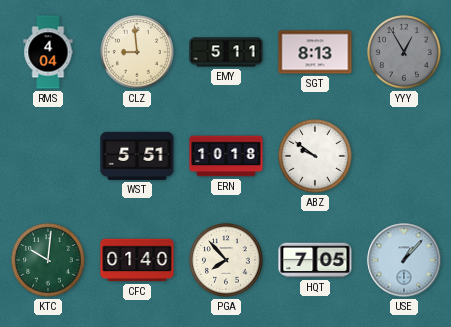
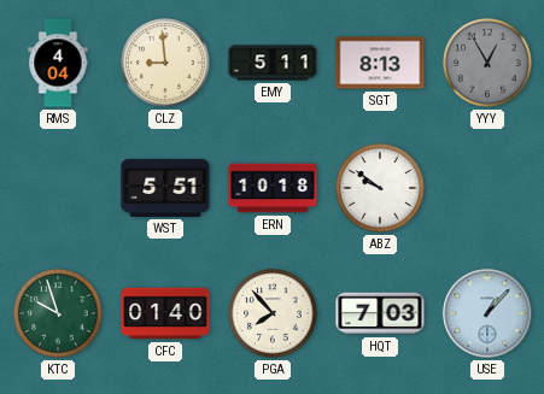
KTC: 10:01 -> 9:57 (58, 313)
HQT: 7:05 -> 7:03 (380, 313)
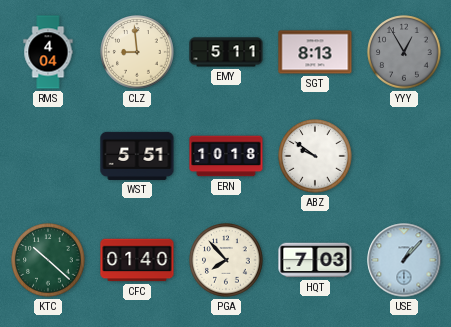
KTC: 9:57 -> 10:22 (48, 260)
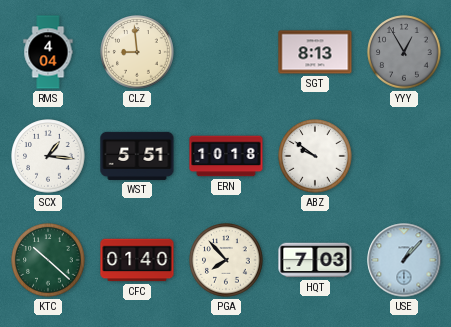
EMY: 5:11 -> none (226, 52)
SCX: none -> 1:16 (48, 156)
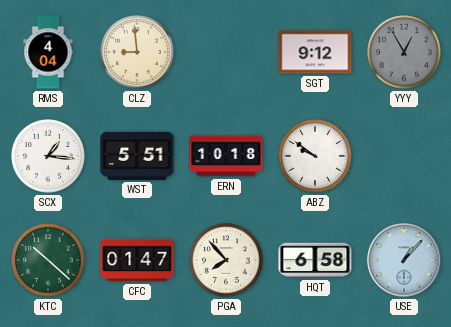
SGT: 8:13 -> 9:12 (315, 52)
CFC: 01:40 -> 01:47 (137, 260)
HQT: 7:03 -> 6:58 (315, 260)
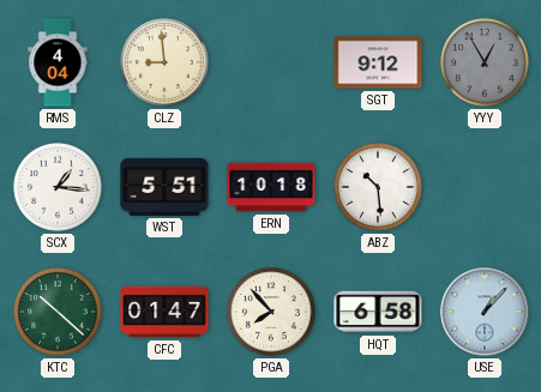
ABZ: 9:51 -> 10:29 (378, 187)
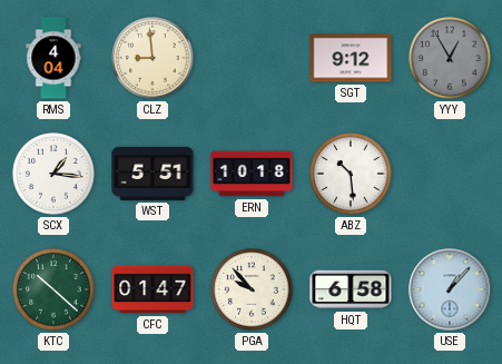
PGA: 7:53 -> 9:53 (252, 289)
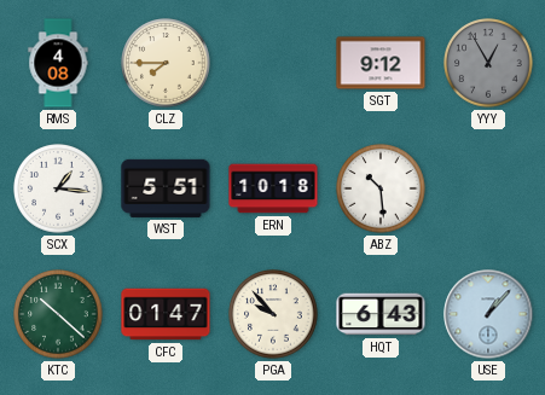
RMS: 4:04 -> 4:08 (58, 63)
CLZ: 8:59 -> 7:45 (166, 63)
HQT: 6:58 -> 6:43 (381, 314)
